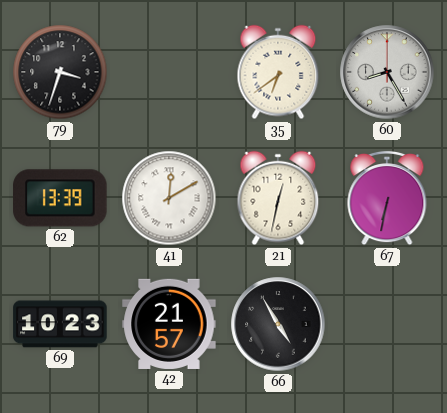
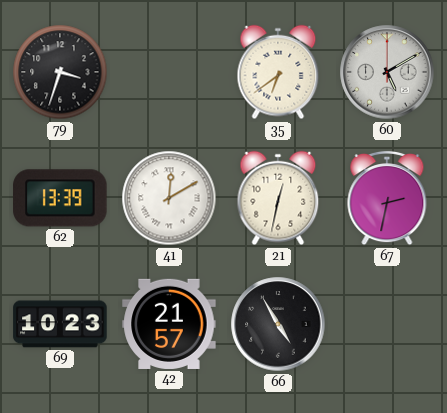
60: 8:25 -> 5:10 (387, 72)
67: 6:32 -> 2:32 (387, 198)
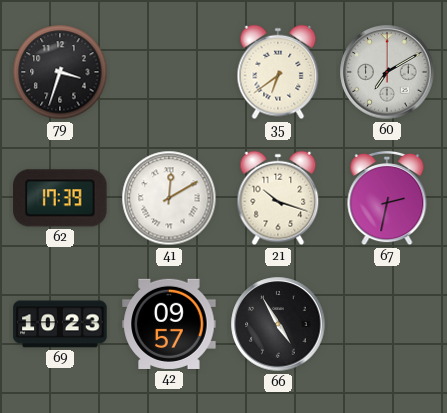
60: 5:10 -> 7:10 (387, 72)
62: 13:39 -> 17:39 (60, 198)
21: 12:32 -> 10:18 (278, 198)
42: 21:57 -> 09:57 (169, 324)
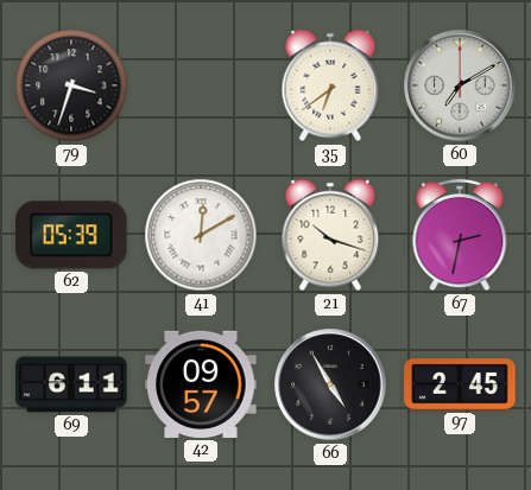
62: 17:39 -> 05:39 (71, 235)
69: 10:23 -> 6:11 (71, 384)
97: none -> 2:45 (460, 384)
